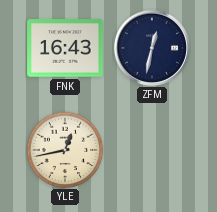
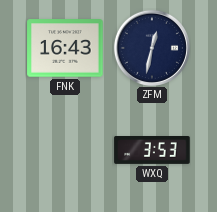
YLE: 12:43 -> none (65, 150)
WXQ: none -> 3:53 (152, 151)
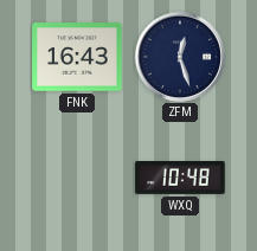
ZFM: 12:32 -> 12:27 (180, 57)
WXQ: 3:53 -> 10:48 (180, 179)
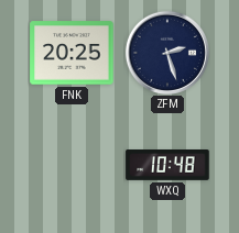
FNK: 16:43 -> 20:25 (72, 53)
ZFM: 12:27 -> 2:27 (167, 53)
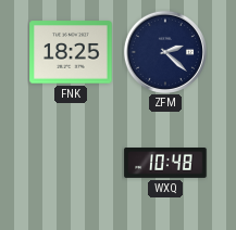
FNK: 20:25 -> 18:25 (71, 52)
ZFM: 2:27 -> 2:22 (165, 52)
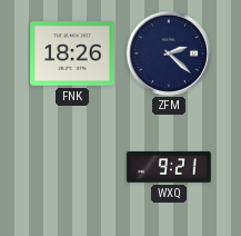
FNK: 18:25 -> 18:26 (72, 53)
WXQ: 10:48 -> 9:21 (169, 168)
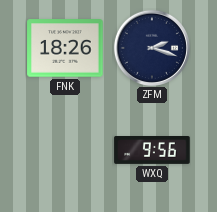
ZFM: 2:22 -> 2:18 (152, 48)
WXQ: 9:21 -> 9:56 (152, 151)
